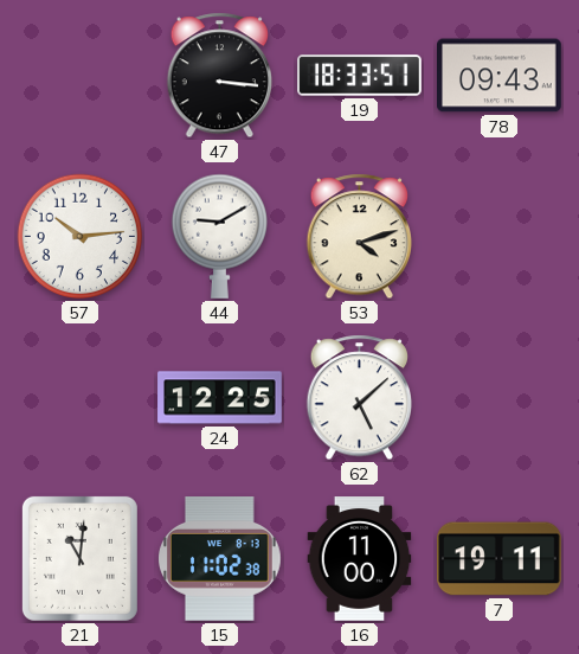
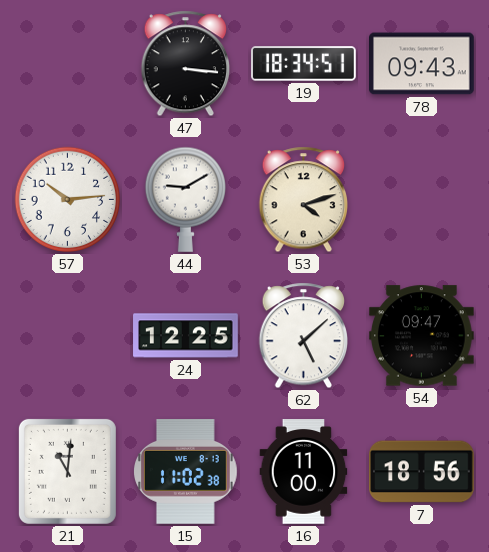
19: 18:33 -> 18:34 (304, 64)
54: none -> 09:47 (422, 336)
7: 19:11 -> 18:56 (422, 472)
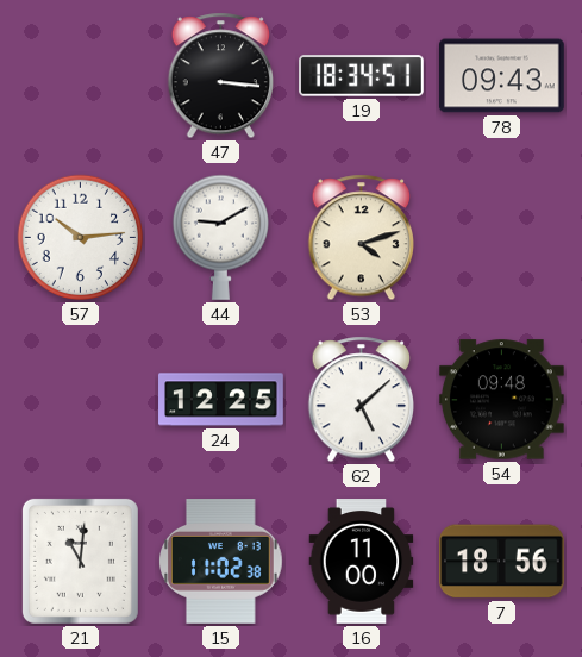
54: 09:47 -> 09:48 (502, 400)
